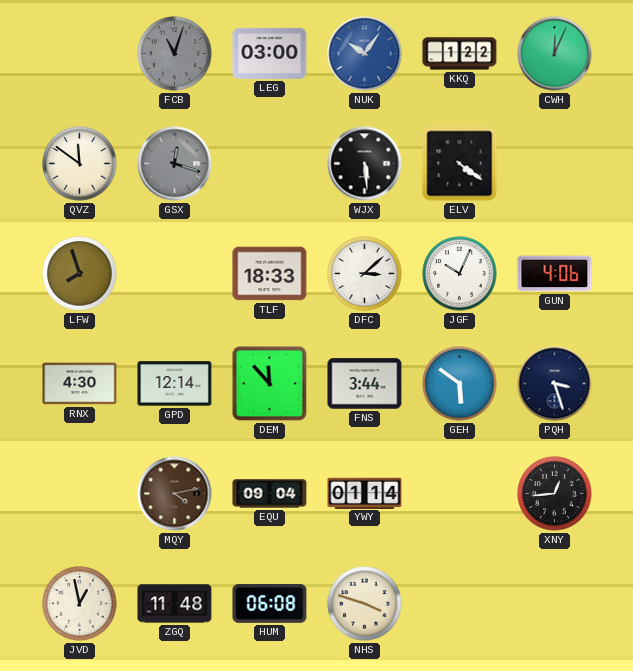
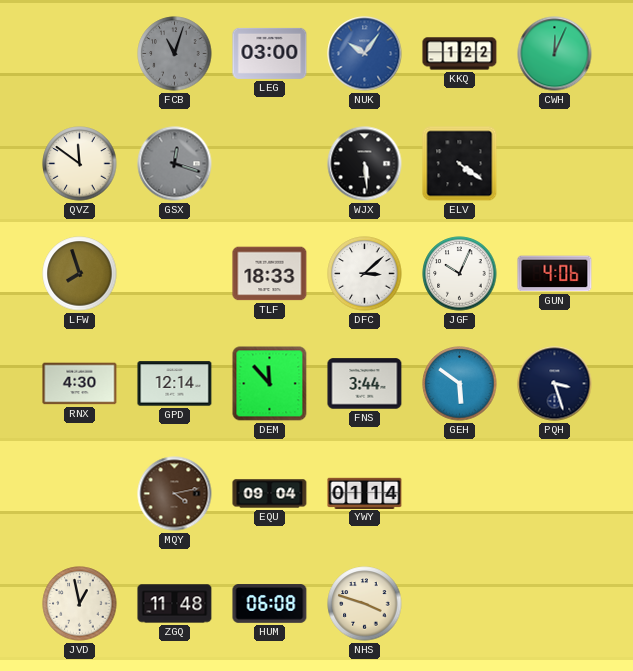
XNY: 12:44 -> none (555, 494)
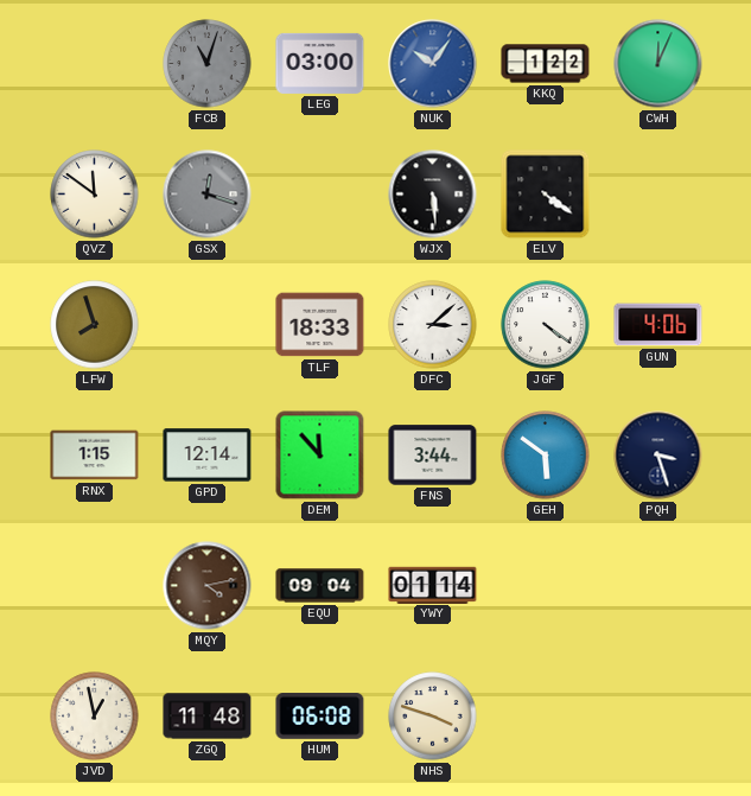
JGF: 10:04 -> 4:21 (546, 325)
RNX: 4:30 -> 1:15 (95, 456)
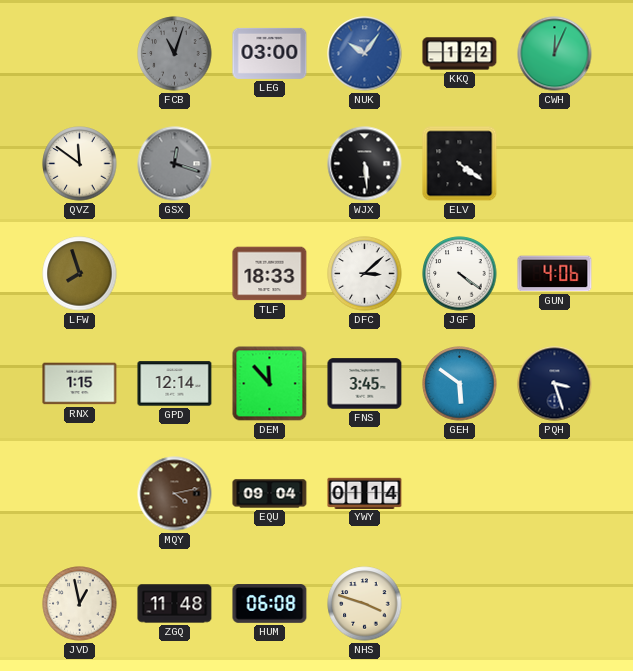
FNS: 3:44 -> 3:45 (365, 384)
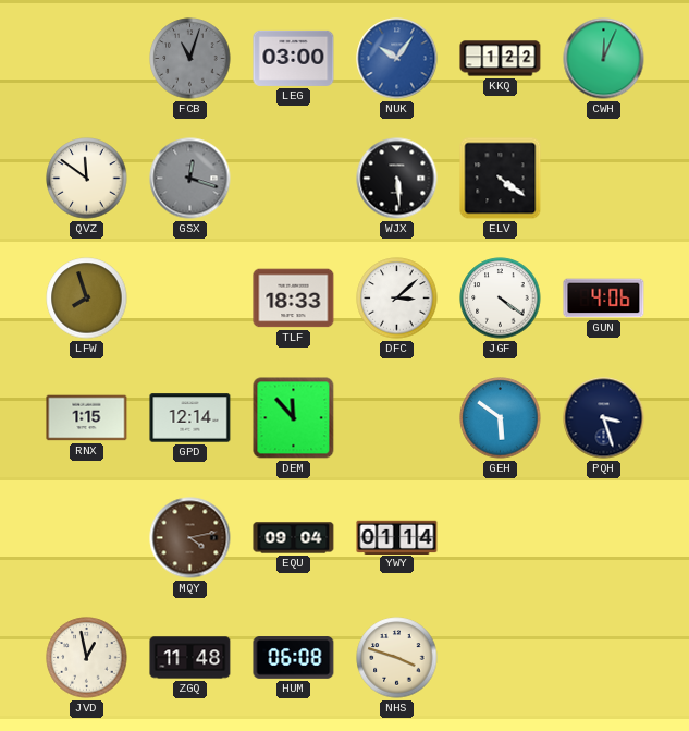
FNS: 3:45 -> none (365, 384)
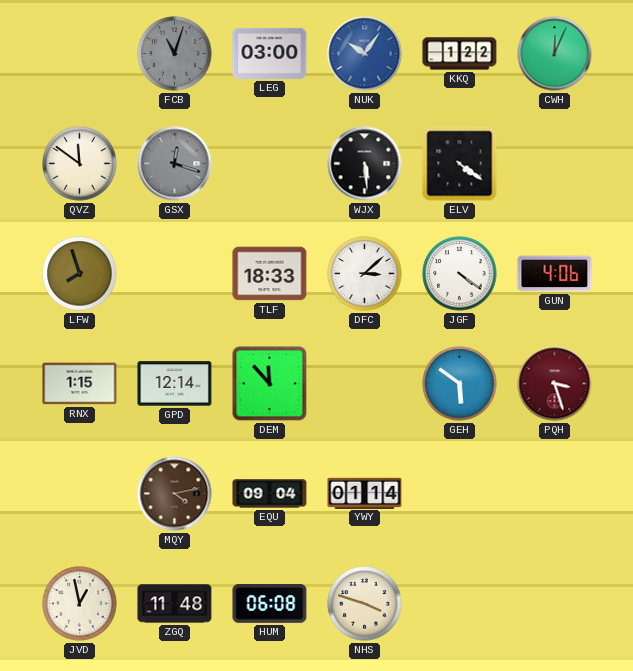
PQH dial: navy -> burgundy (555, 384)
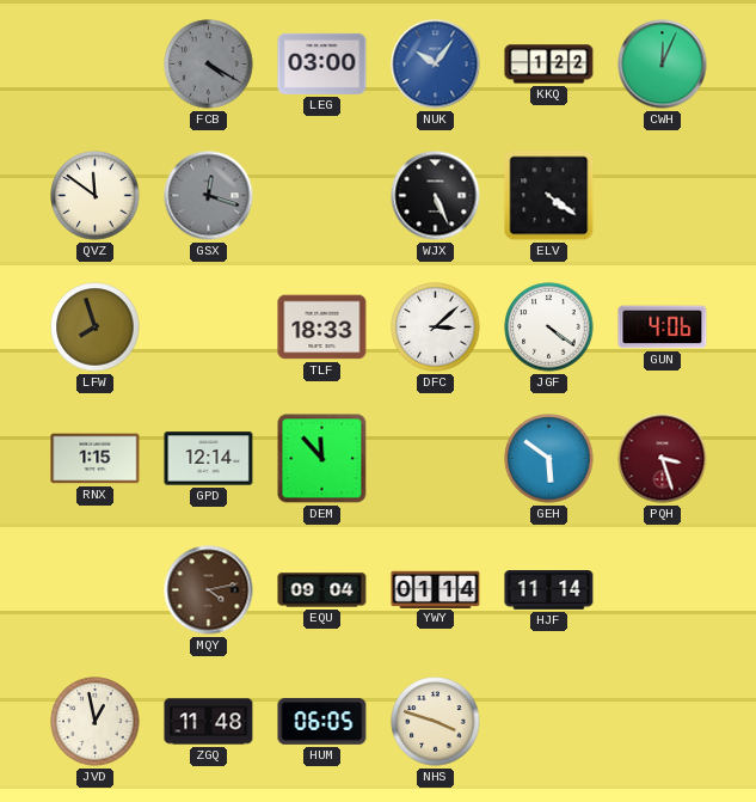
FCB: 11:03 -> 4:20 (209, 65)
WJX: 5:29 -> 5:26 (436, 196)
HJF: none -> 11:14 (549, 590)
HUM: 06:08 -> 06:05 (322, 722)
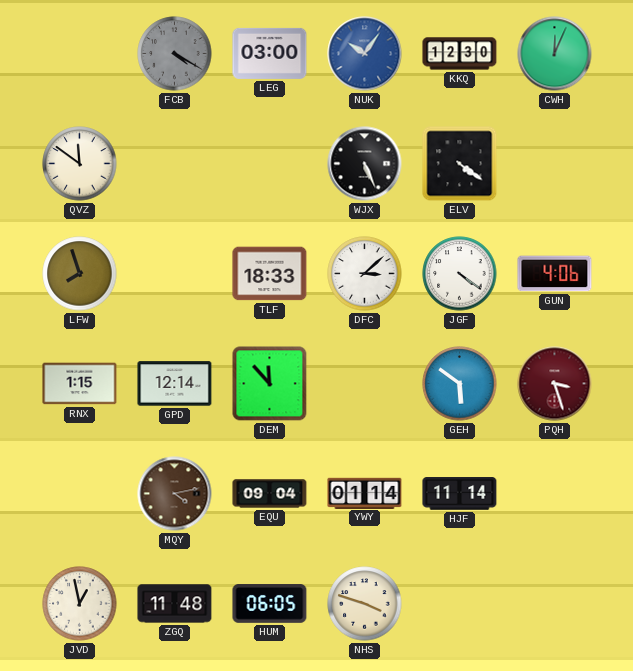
KKQ: 1:22 -> 12:30 (460, 54)
GSX: 12:18 -> none (209, 196)
